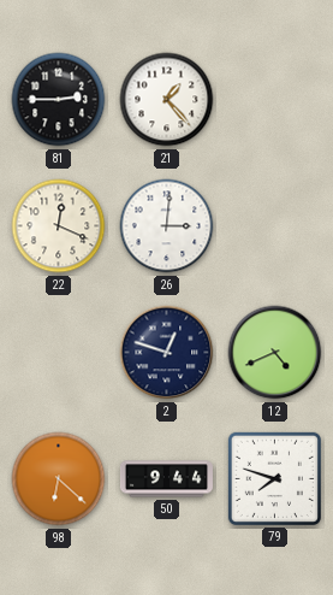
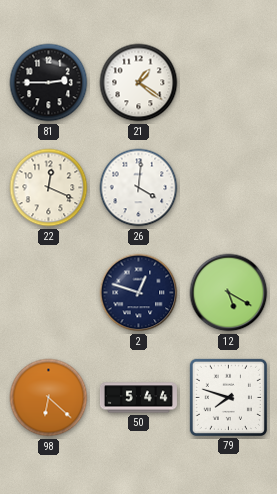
21: 1:23 -> 1:21 (139, 83)
26: 3:01 -> 4:01 (139, 188)
12: 4:41 -> 5:20 (229, 293)
50: 9:44 -> 5:44 (138, 398)
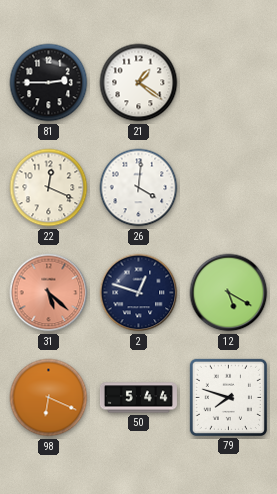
31: none -> 5:22 (49, 293)
98: 6:22 -> 6:19 (49, 398)
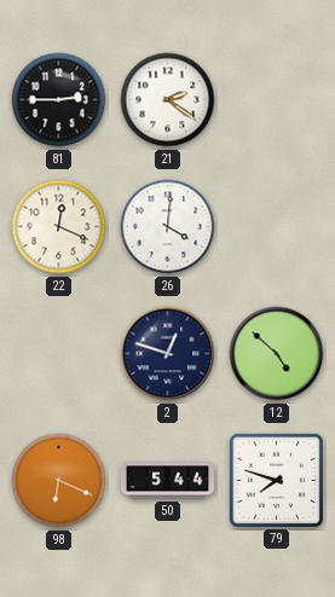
21: 1:21 -> 2:21 (168, 100)
31: 5:22 -> none (49, 293)
12: 5:20 -> 4:52 (277, 354)
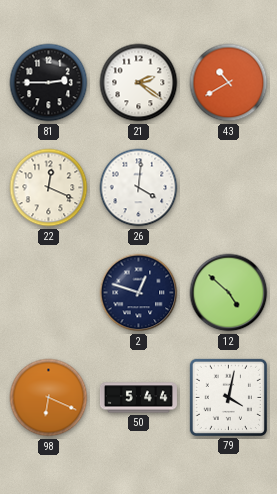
43: none -> 10:40 (229, 83)
79: 7:48 -> 4:02 (228, 397)
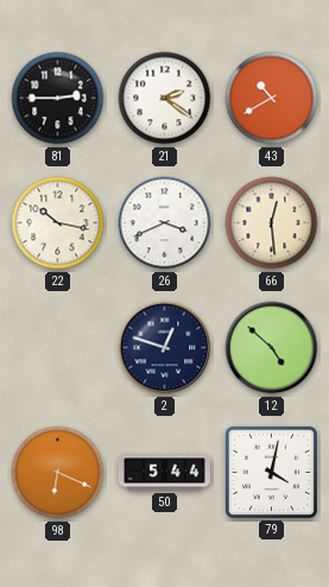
22: 12:19 -> 10:17 (58, 223)
26: 4:01 -> 3:41 (165, 223)
66: none -> 12:29 (272, 223)
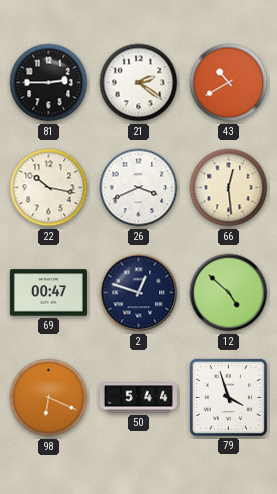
69: none -> 00:47 (48, 293)
79: 4:02 -> 3:57 (228, 397)
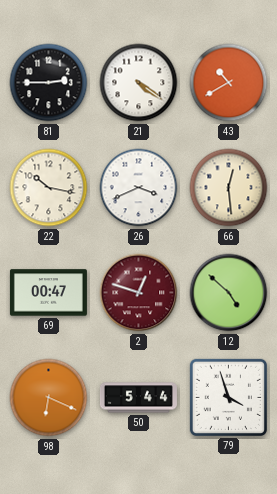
21: 2:21 -> 4:21 (139, 83)
2 dial: navy -> burgundy (139, 293)
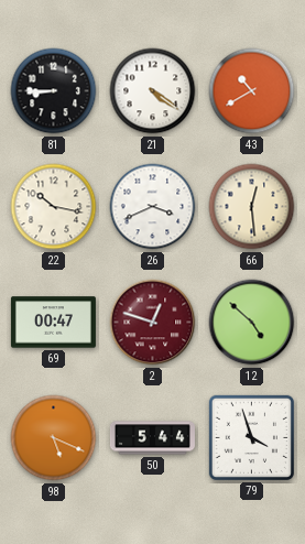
81: 2:45 -> 8:45 (54, 91)
98: 6:19 -> 5:19 (54, 438)
